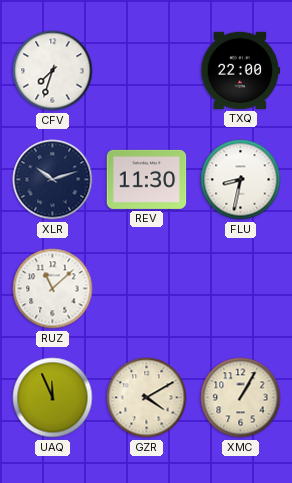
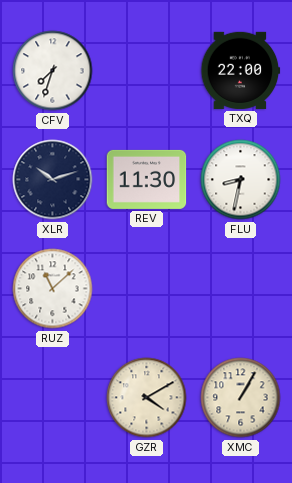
UAQ: 11:56 -> none (53, 398)
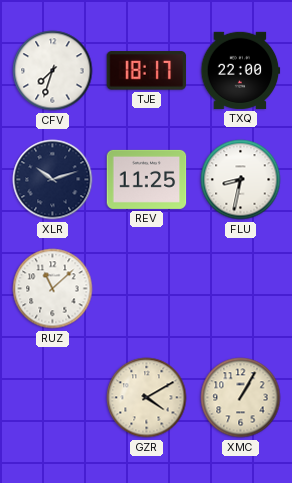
TJE: none -> 18:17 (147, 71)
REV: 11:30 -> 11:25 (147, 179)
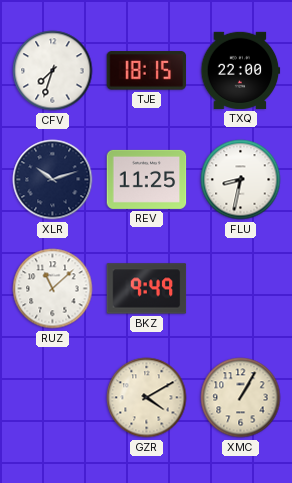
TJE: 18:17 -> 18:15 (147, 71)
BKZ: none -> 9:49 (147, 289)
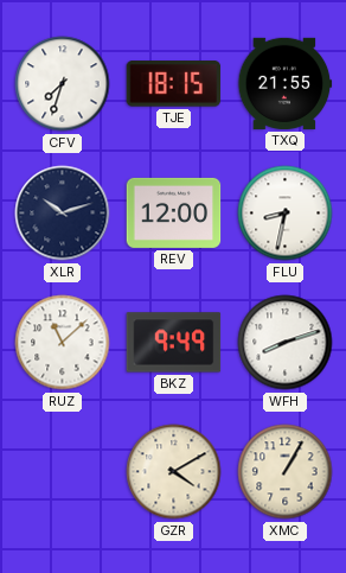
TXQ: 22:00 -> 21:55 (286, 83)
REV: 11:25 -> 12:00 (174, 212)
WFH: none -> 8:12 (286, 343)
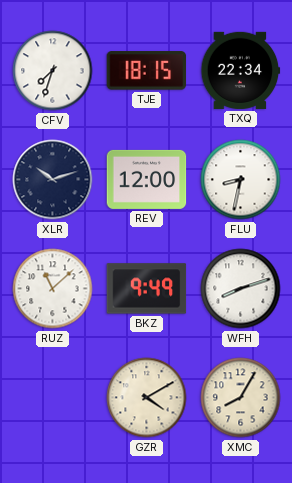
TXQ: 21:55 -> 22:34 (241, 70)
XMC: 1:05 -> 8:05 (241, 398)
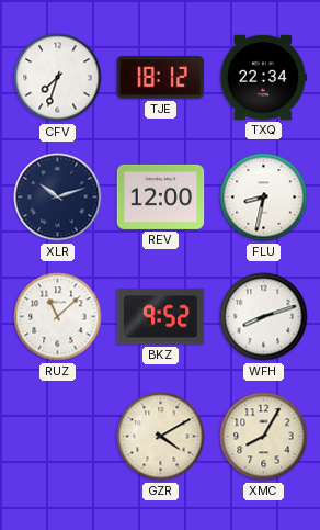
TJE: 18:15 -> 18:12 (161, 78)
BKZ: 9:49 -> 9:52 (161, 317)
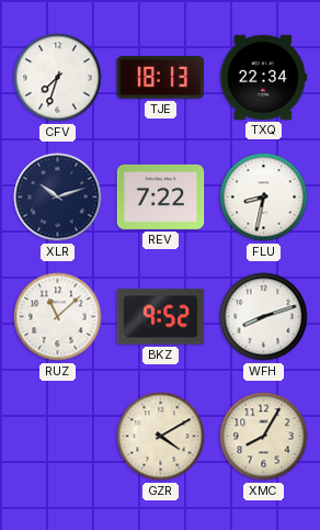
TJE: 18:12 -> 18:13 (161, 78)
REV: 12:00 -> 7:22 (161, 196)
